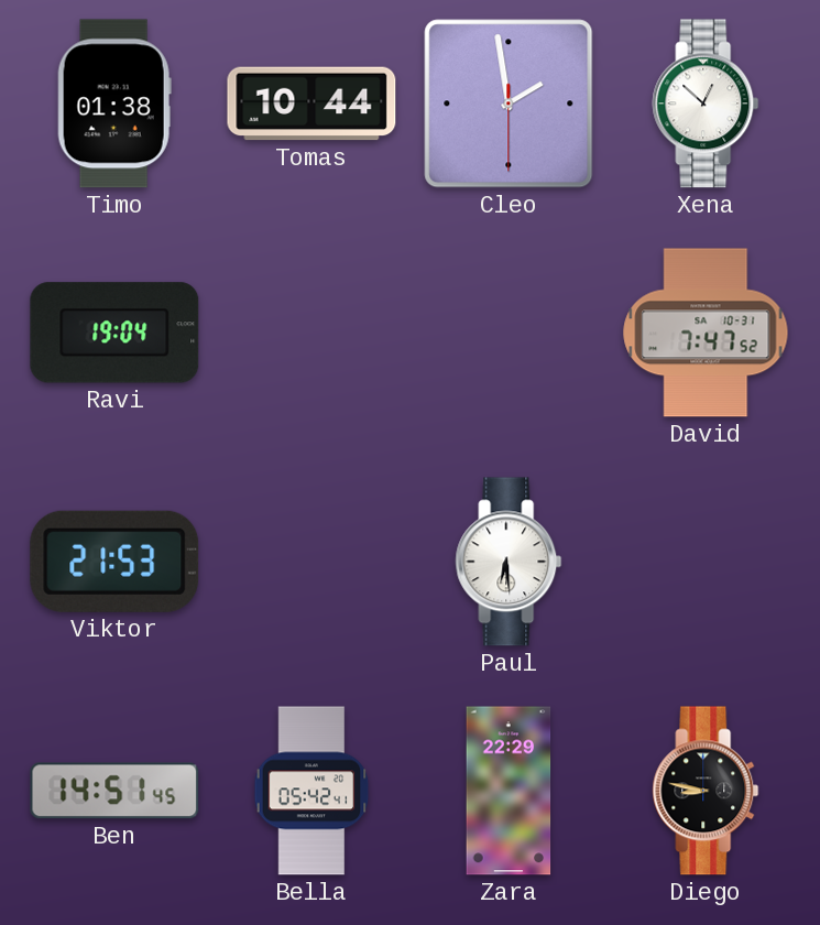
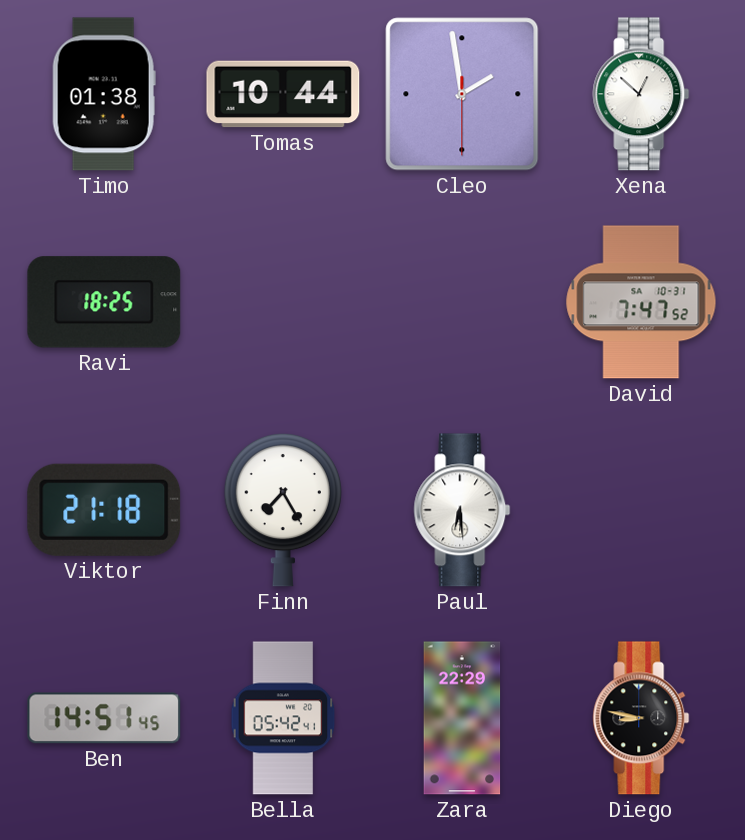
Ravi: 19:04 -> 18:25 (104, 302)
Viktor: 21:53 -> 21:18 (104, 510)
Finn: none -> 7:25 (283, 510)
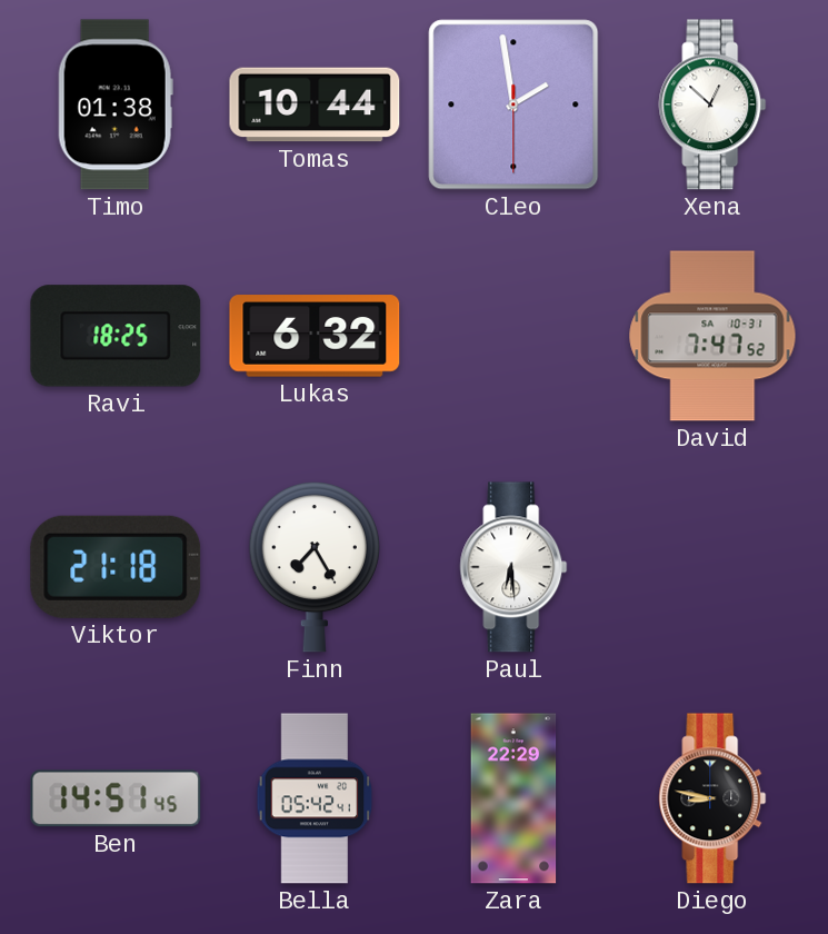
Lukas: none -> 6:32 (315, 336)
